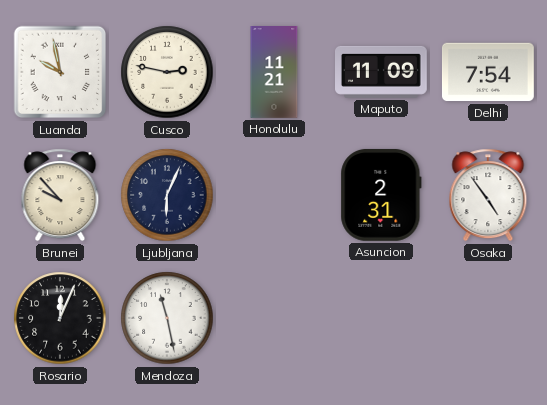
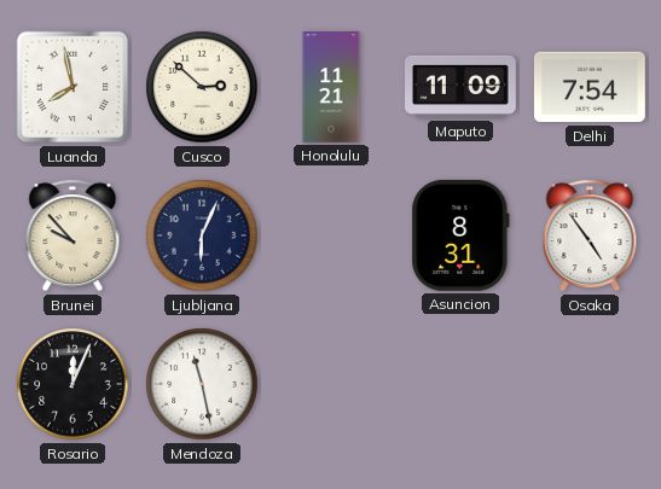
Luanda: 9:58 -> 7:58 (73, 87)
Cusco: 2:47 -> 2:52 (202, 87)
Asuncion: 2:31 -> 8:31 (460, 235)
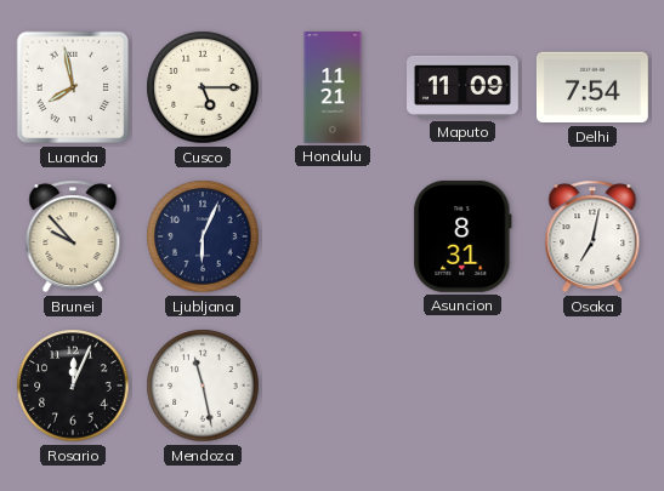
Cusco: 2:52 -> 5:15 (203, 87)
Osaka: 4:54 -> 7:02 (592, 236)
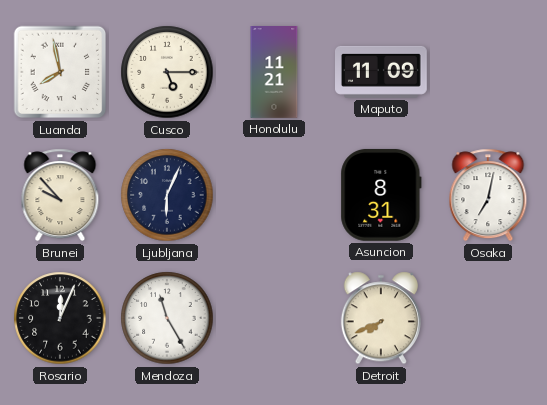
Delhi: 7:54 -> none (592, 87)
Mendoza: 11:28 -> 11:25 (167, 318)
Detroit: none -> 7:41 (381, 318)
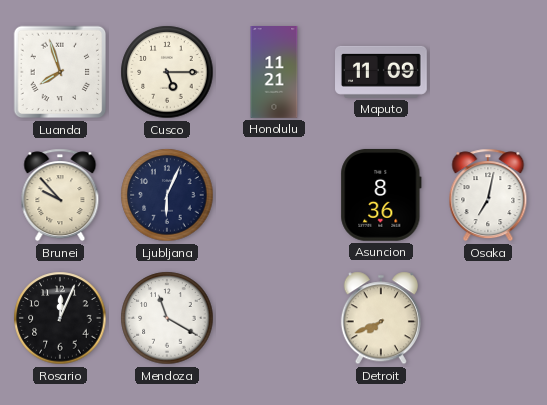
Luanda: 7:58 -> 7:57 (60, 72)
Asuncion: 8:31 -> 8:36 (381, 195)
Mendoza: 11:25 -> 11:20 (167, 318)
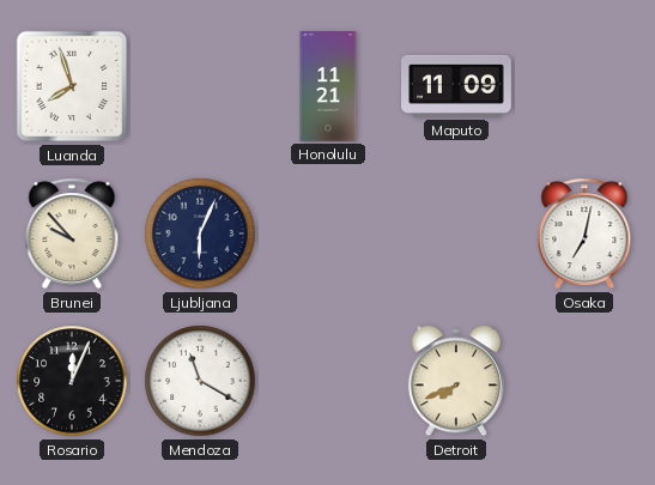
Cusco: 5:15 -> none (167, 72)
Asuncion: 8:36 -> none (381, 195)
